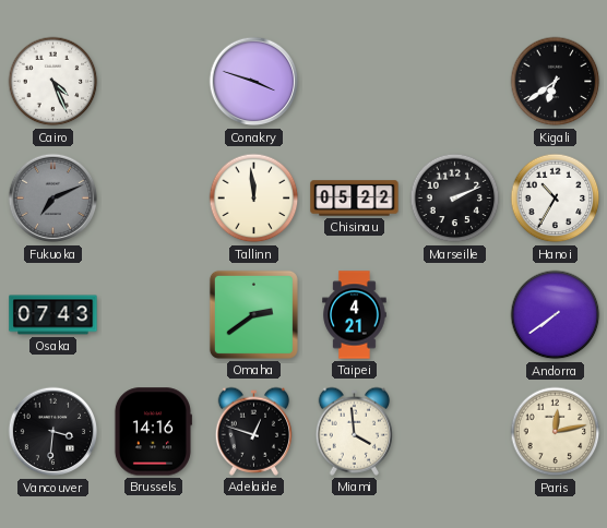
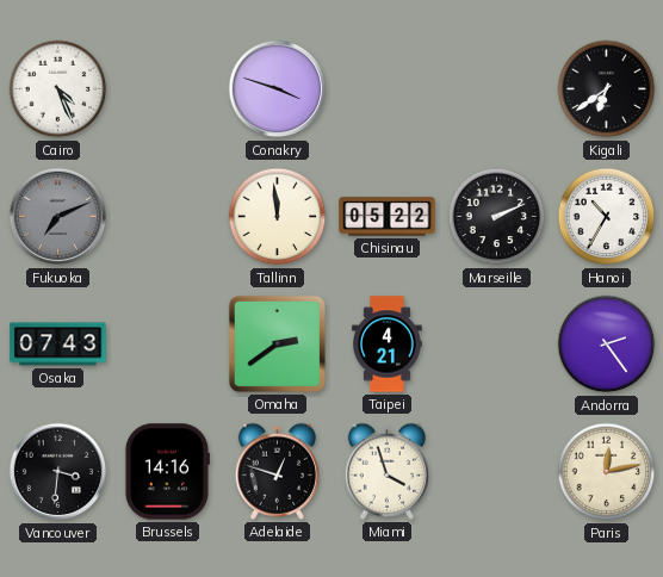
Andorra: 7:39 -> 2:24 (607, 345)
Miami: 3:59 -> 3:57 (388, 471)
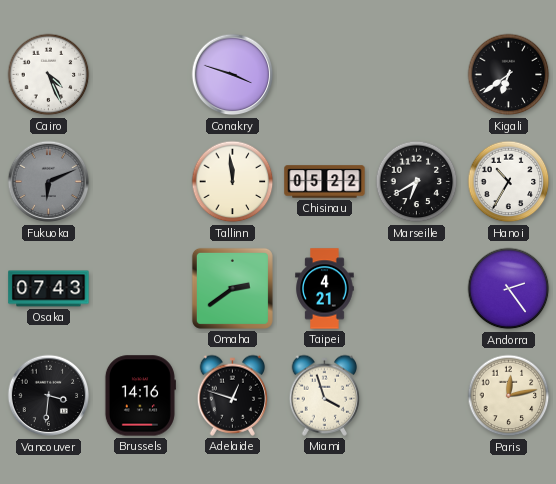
Fukuoka: 7:11 -> 6:11 (49, 182)
Marseille: 2:11 -> 6:40 (417, 182)
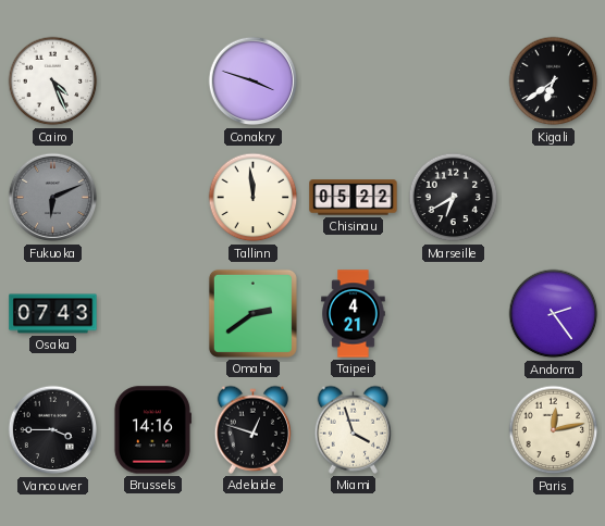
Hanoi: 10:35 -> none (509, 182)
Vancouver: 3:31 -> 3:45 (53, 430)
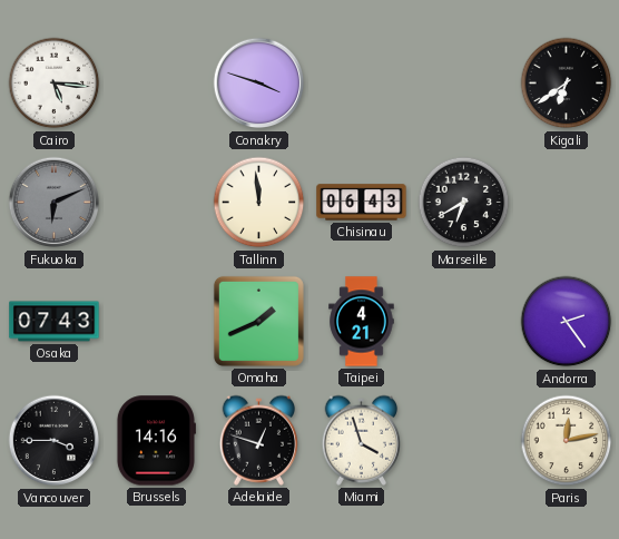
Cairo: 4:26 -> 5:16 (55, 84)
Chisinau: 05:22 -> 06:43 (362, 203)
Omaha: 2:39 -> 1:41 (258, 321)
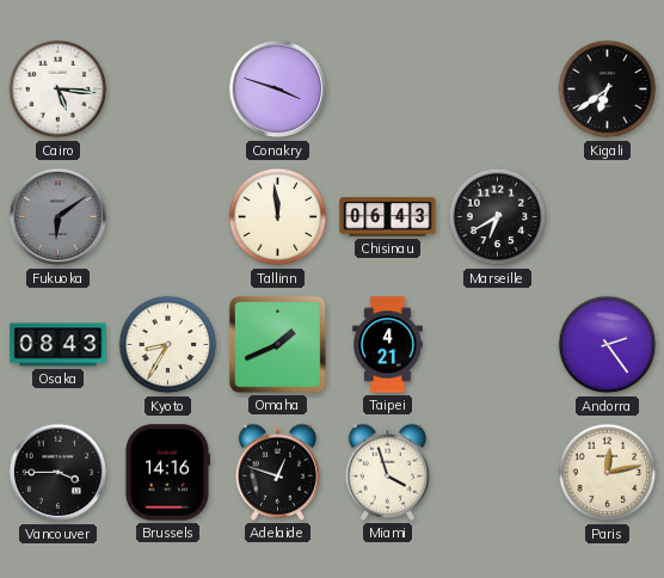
Fukuoka: 6:11 -> 6:09 (59, 217)
Osaka: 07:43 -> 08:43 (59, 345)
Kyoto: none -> 8:35 (168, 345)
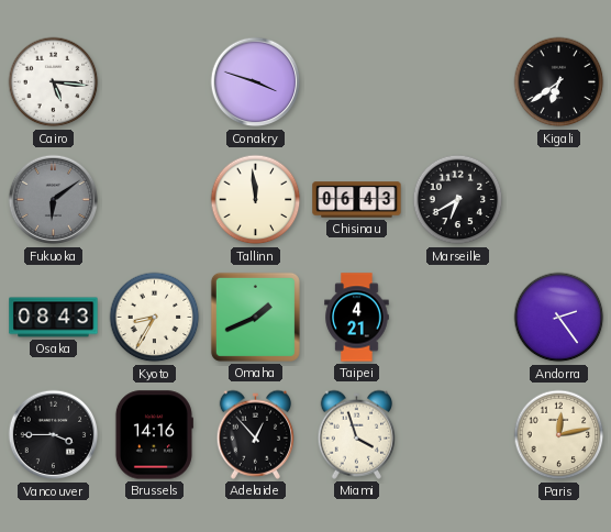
Adelaide: 12:48 -> 12:53 (256, 434)
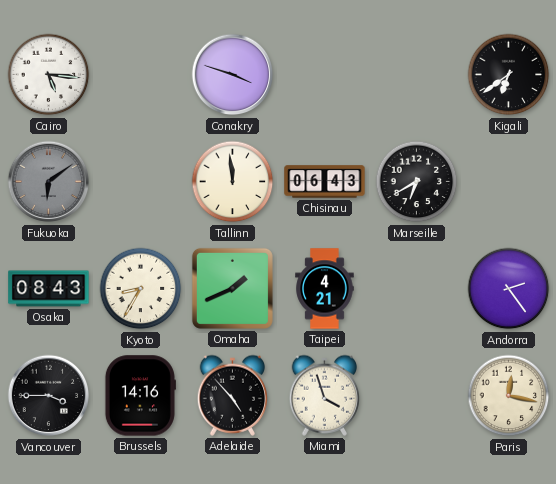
Adelaide: 12:53 -> 4:53 (233, 395)
Paris: 12:13 -> 12:17 (509, 396)
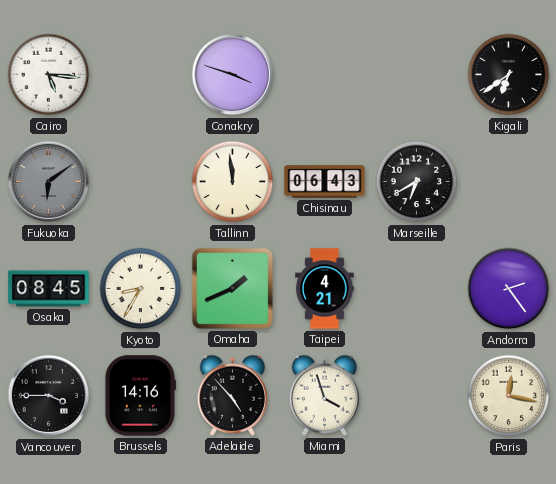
Osaka: 08:43 -> 08:45 (49, 289)
